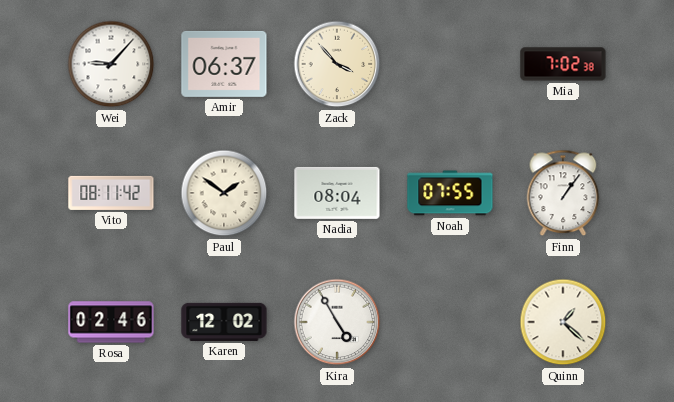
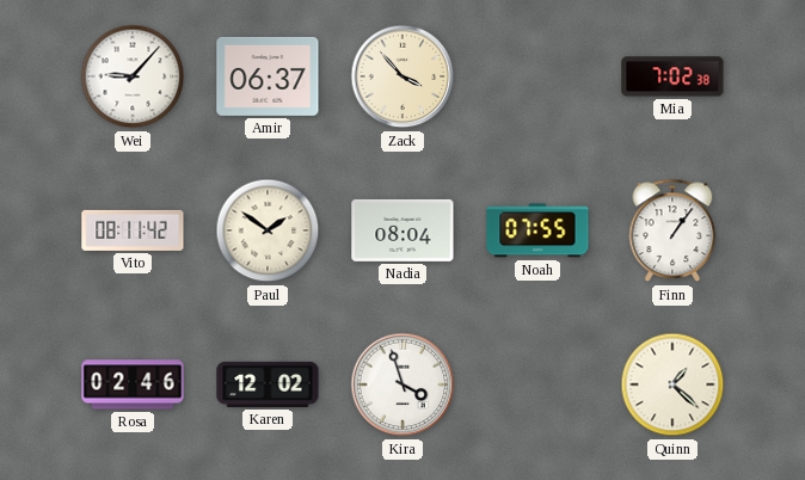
Kira: 4:55 -> 3:57 (402, 384)
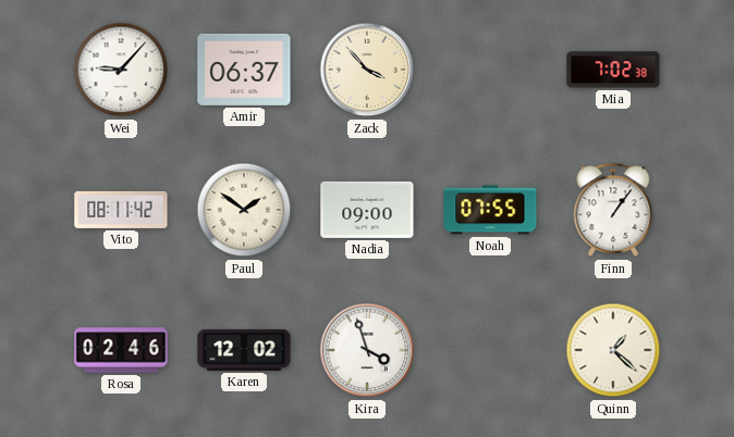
Nadia: 08:04 -> 09:00 (367, 210)
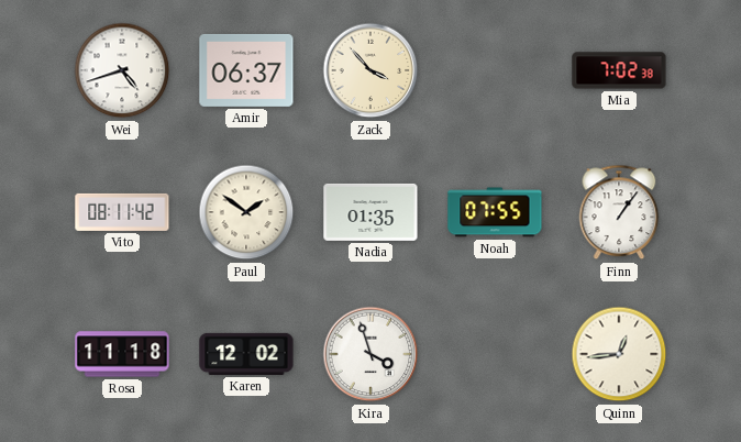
Wei: 9:07 -> 4:42 (122, 70)
Nadia: 09:00 -> 01:35 (370, 212)
Rosa: 02:46 -> 11:18 (122, 354)
Quinn: 1:22 -> 12:44 (619, 354)
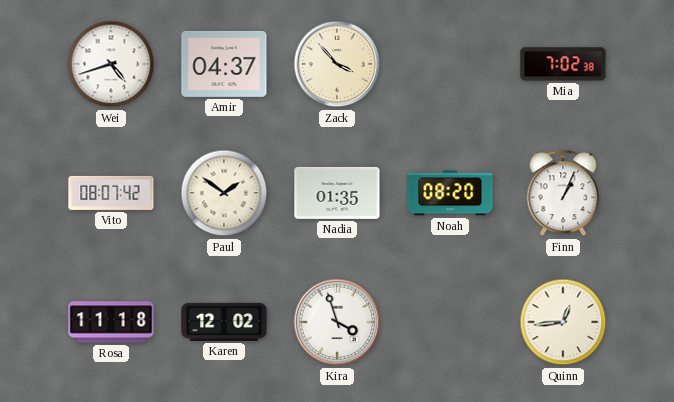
Amir: 06:37 -> 04:37 (224, 64)
Vito: 08:11 -> 08:07 (111, 193)
Noah: 07:55 -> 08:20 (450, 193)
Finn: 1:06 -> 1:04 (563, 193)
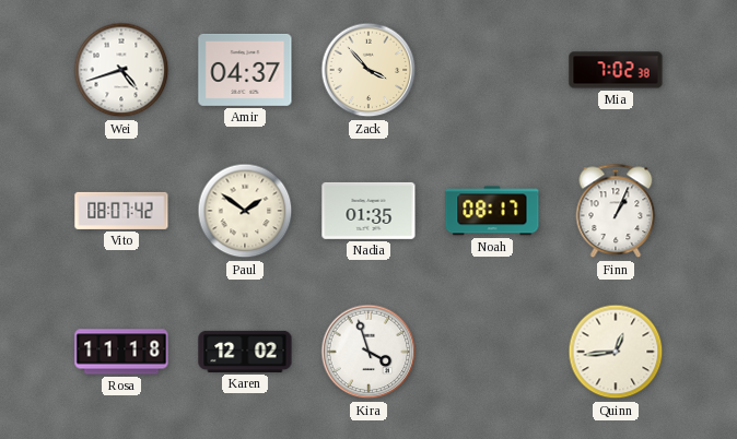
Noah: 08:20 -> 08:17 (492, 211)
